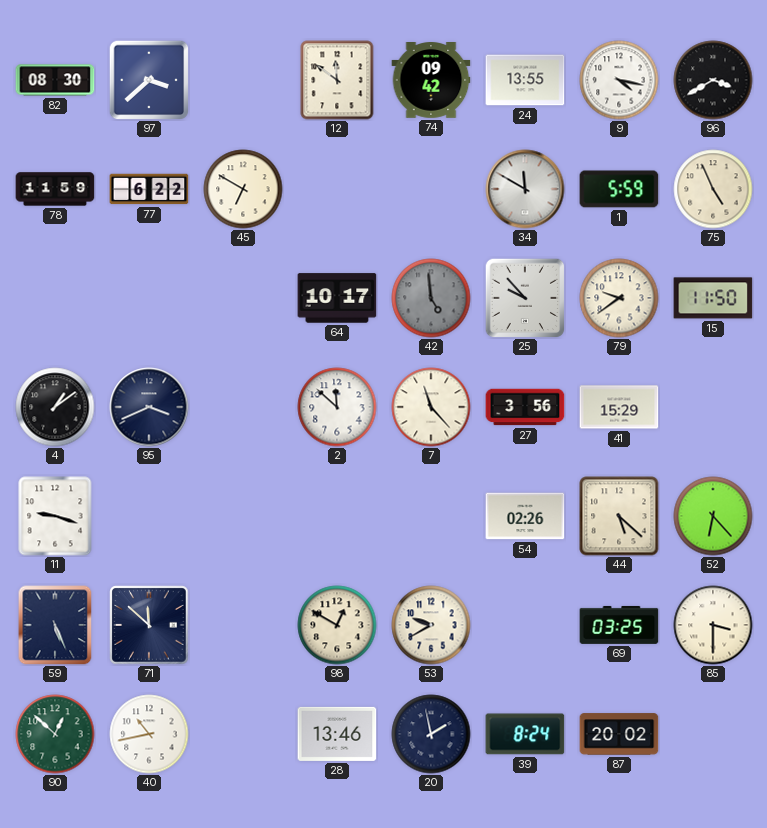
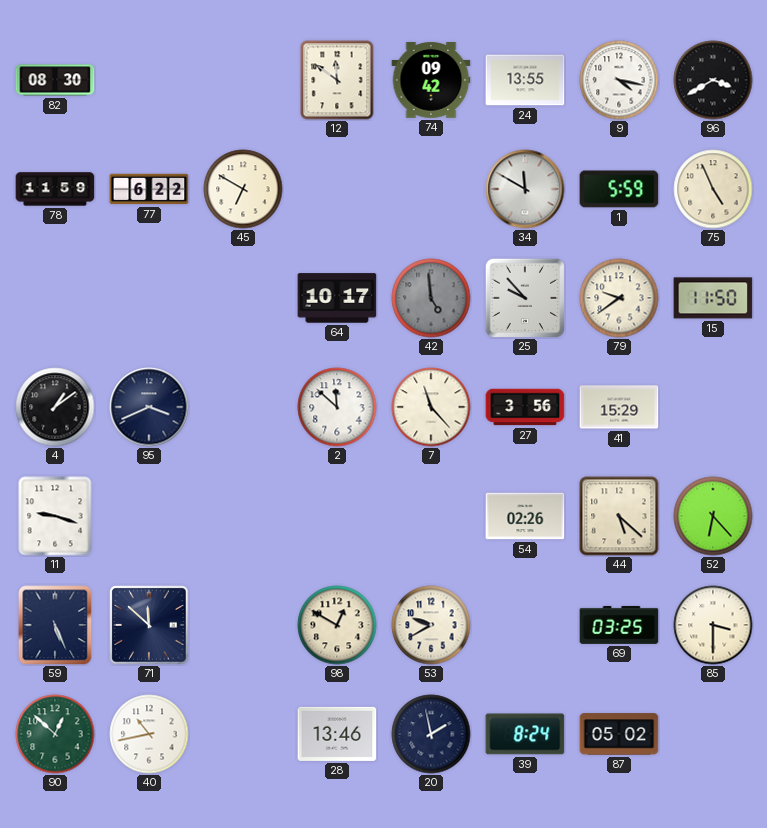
97: 3:38 -> none (149, 80)
87: 20:02 -> 05:02 (619, 734)
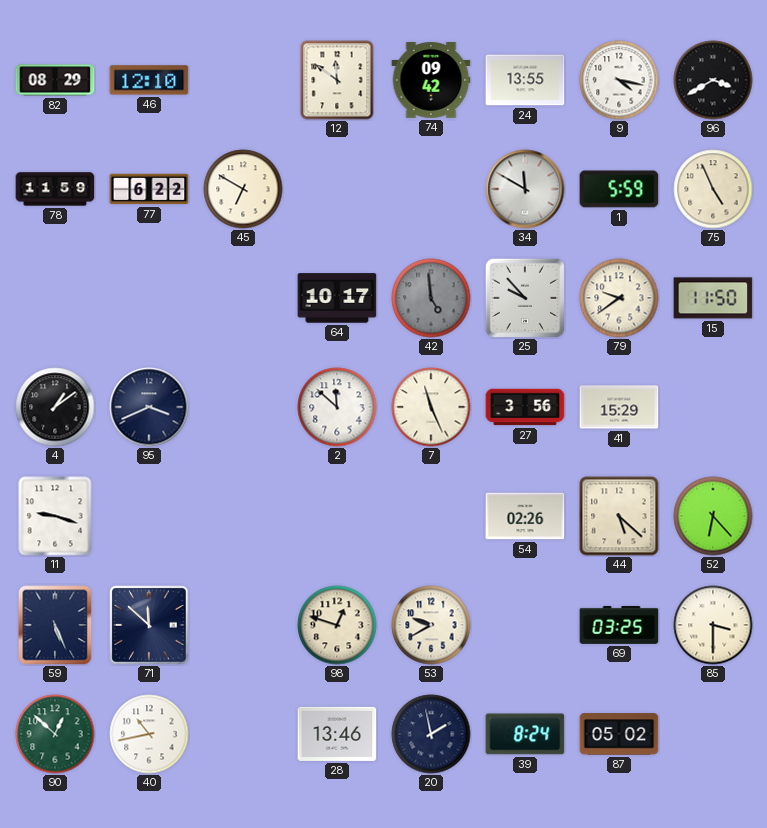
82: 08:30 -> 08:29 (55, 80)
46: none -> 12:10 (149, 80)
7: 11:23 -> 11:26 (431, 407)
98: 12:50 -> 12:48 (337, 625)
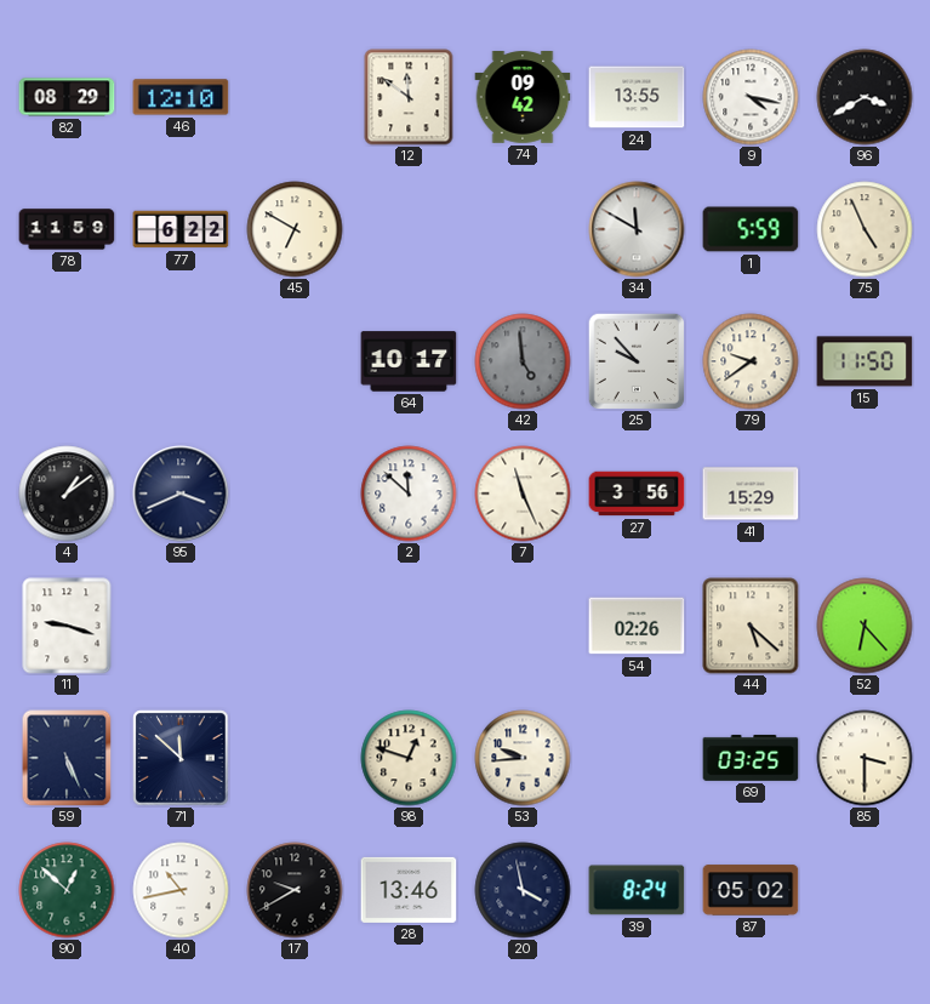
53: 9:40 -> 9:44 (523, 758)
17: none -> 9:40 (295, 890)
20: 1:58 -> 3:58 (523, 890)
